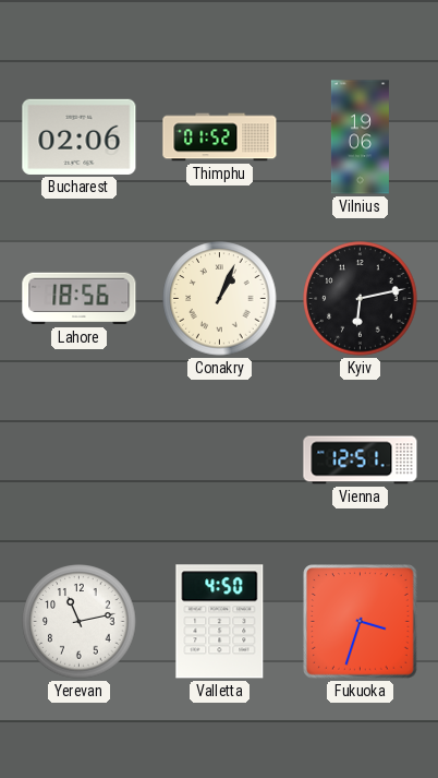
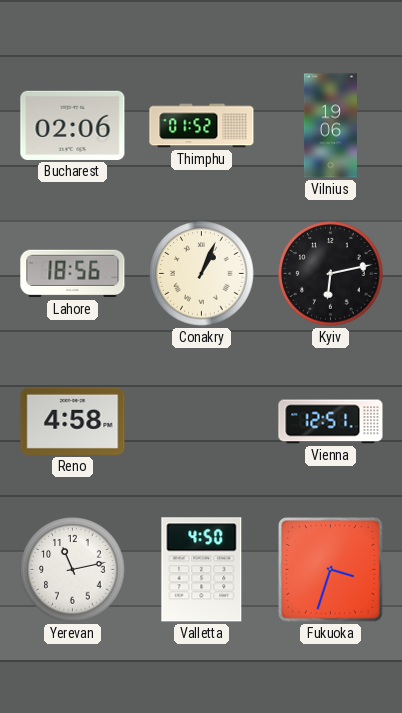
Reno: none -> 4:58 (73, 421)
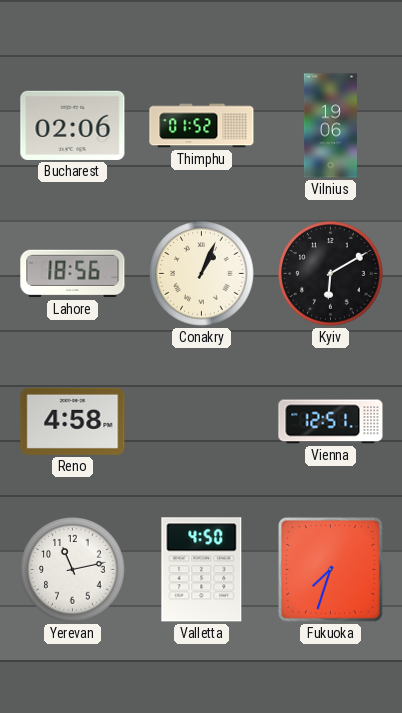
Kyiv: 6:13 -> 6:10 (331, 274)
Fukuoka: 3:33 -> 7:33 (331, 570)
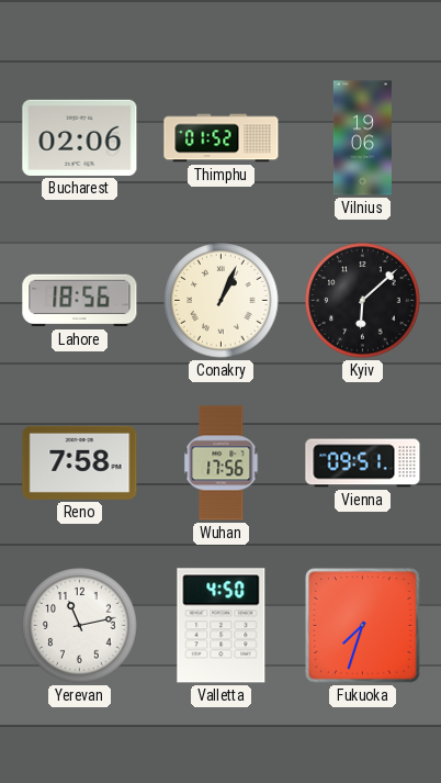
Kyiv: 6:10 -> 6:08 (363, 301)
Reno: 4:58 -> 7:58 (80, 462)
Wuhan: none -> 17:56 (222, 463)
Vienna: 12:51 -> 09:51 (363, 463)
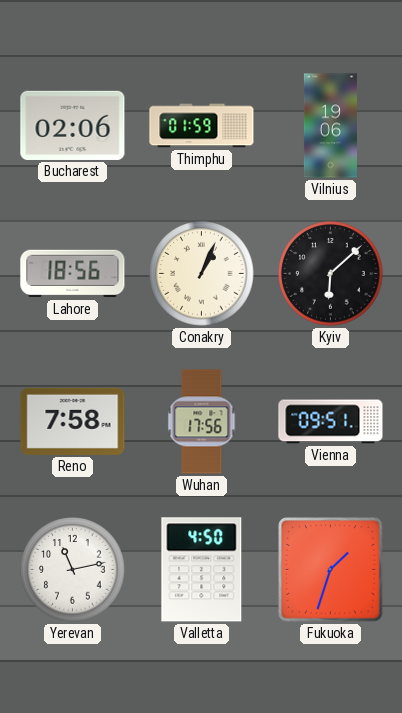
Thimphu: 01:52 -> 01:59 (202, 126)
Fukuoka: 7:33 -> 1:33 (331, 570)
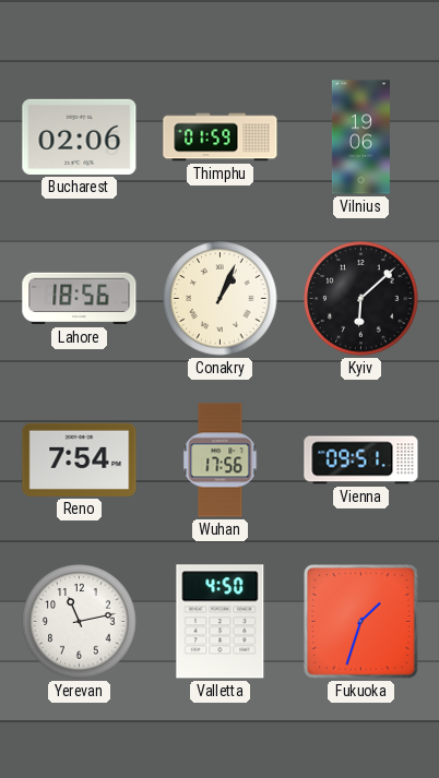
Reno: 7:58 -> 7:54 (80, 459)
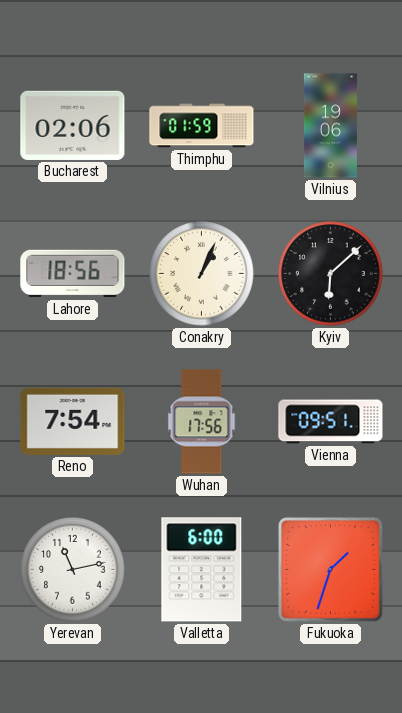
Valletta: 4:50 -> 6:00 (202, 570)
